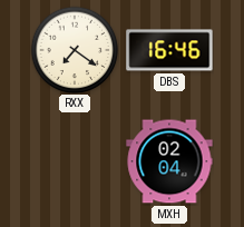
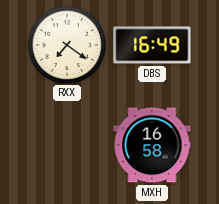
DBS: 16:46 -> 16:49 (152, 45)
MXH: 02:04 -> 16:58 (152, 145)
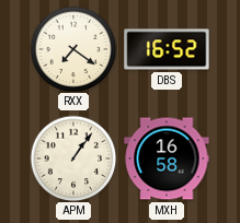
DBS: 16:49 -> 16:52 (167, 49)
APM: none -> 1:06 (73, 159)
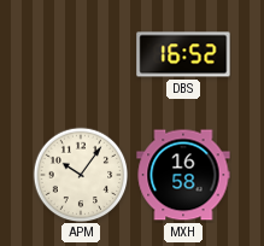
RXX: 7:21 -> none (73, 49)
APM: 1:06 -> 10:06 (81, 175)
